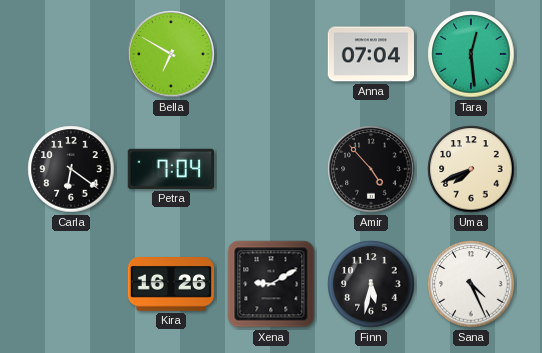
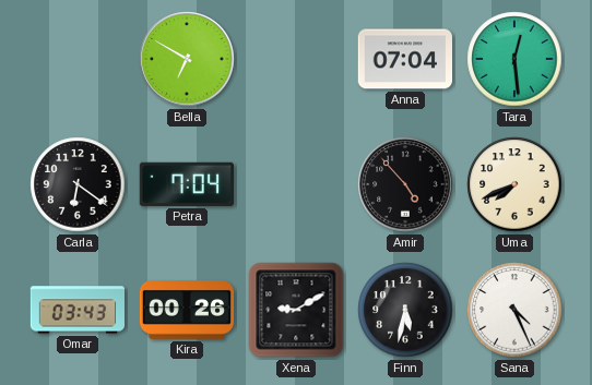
Omar: none -> 03:43 (76, 310)
Kira: 16:26 -> 00:26 (186, 310)
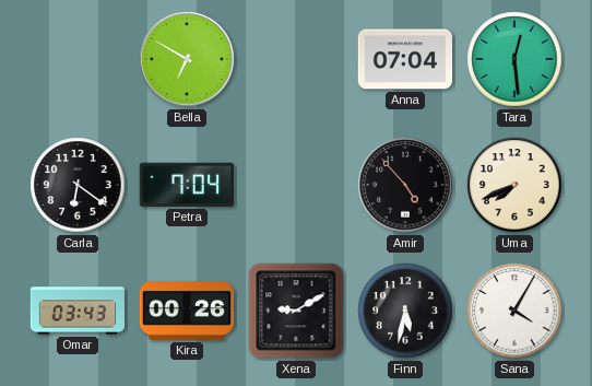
Sana: 4:26 -> 4:05 (514, 311)
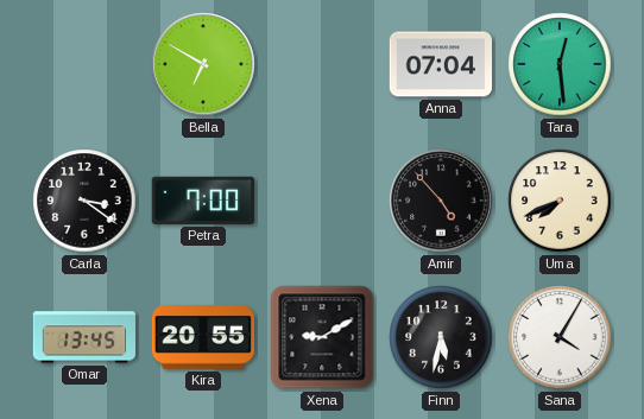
Carla: 6:21 -> 3:21 (84, 201)
Petra: 7:04 -> 7:00 (203, 201)
Omar: 03:43 -> 13:45 (83, 337)
Kira: 00:26 -> 20:55 (202, 337)
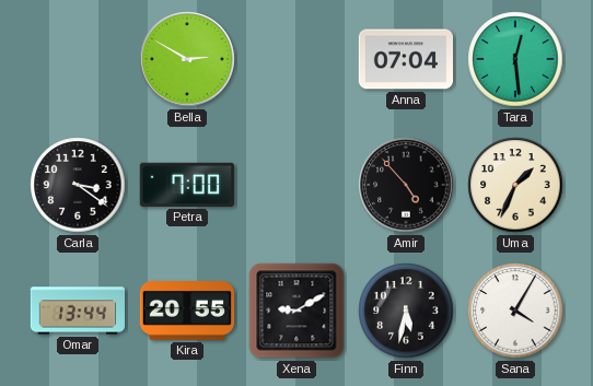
Bella: 6:50 -> 2:50 (187, 59)
Uma: 7:41 -> 1:34 (515, 185)
Omar: 13:45 -> 13:44 (77, 311)
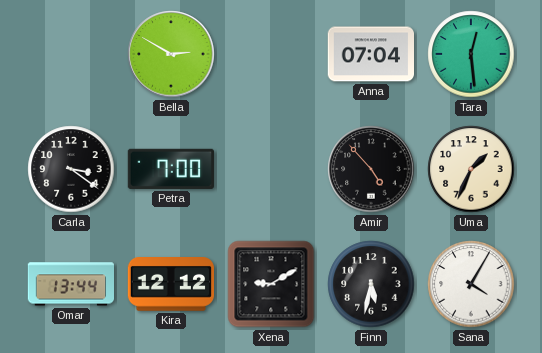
Kira: 20:55 -> 12:12 (170, 284)
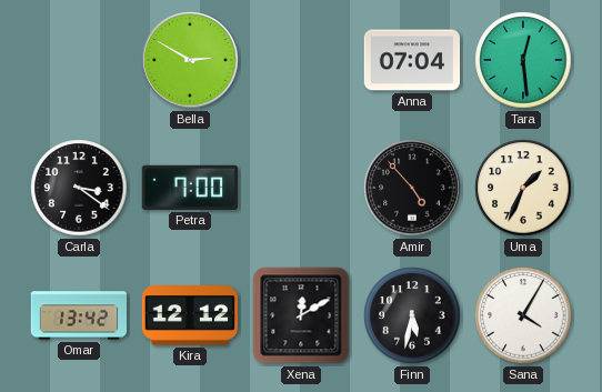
Omar: 13:44 -> 13:42 (78, 315)
Xena: 9:10 -> 12:10 (301, 315)
